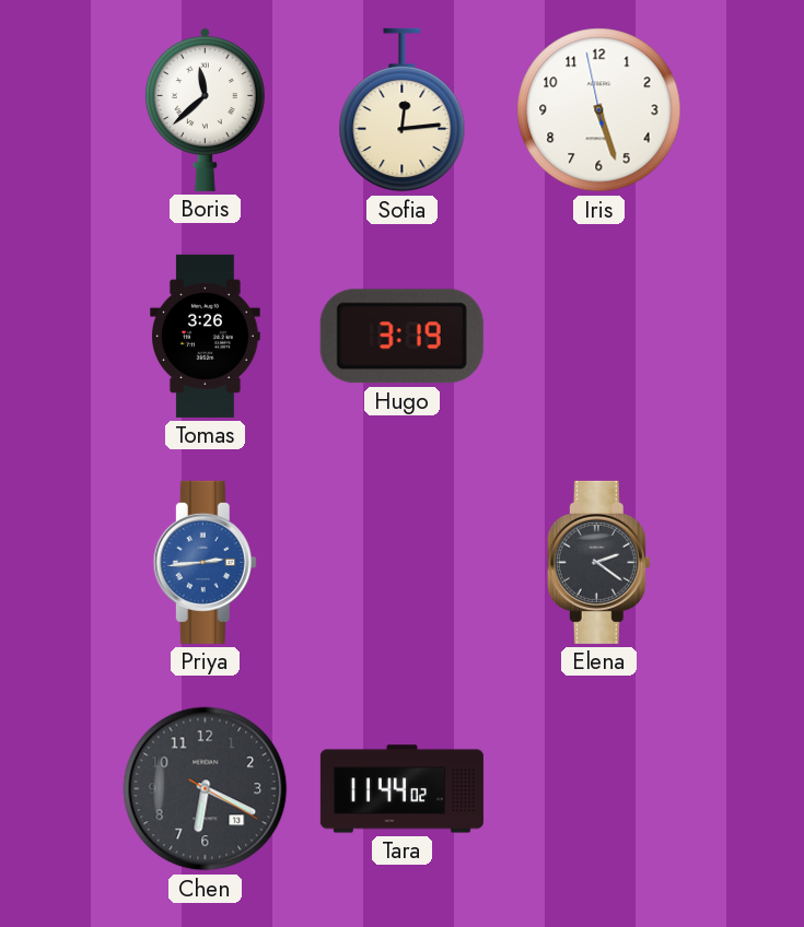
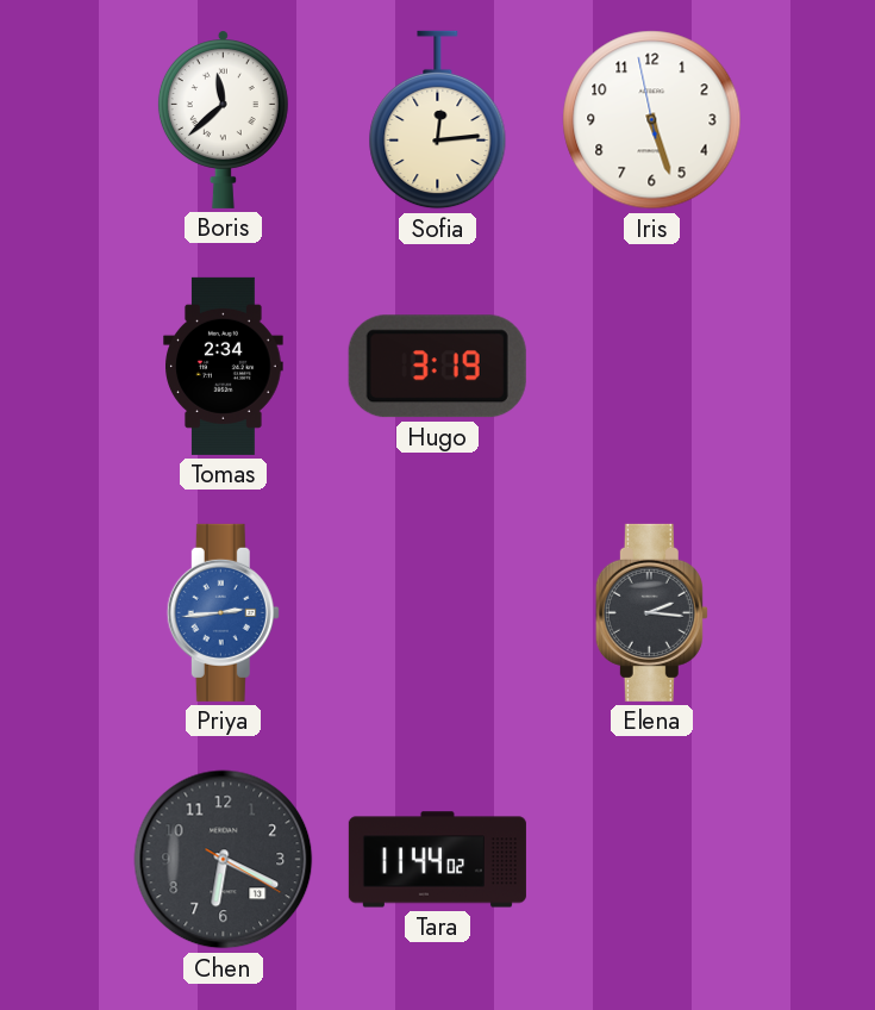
Tomas: 3:26 -> 2:34 (224, 366)
Elena: 2:21 -> 2:16 (651, 612)
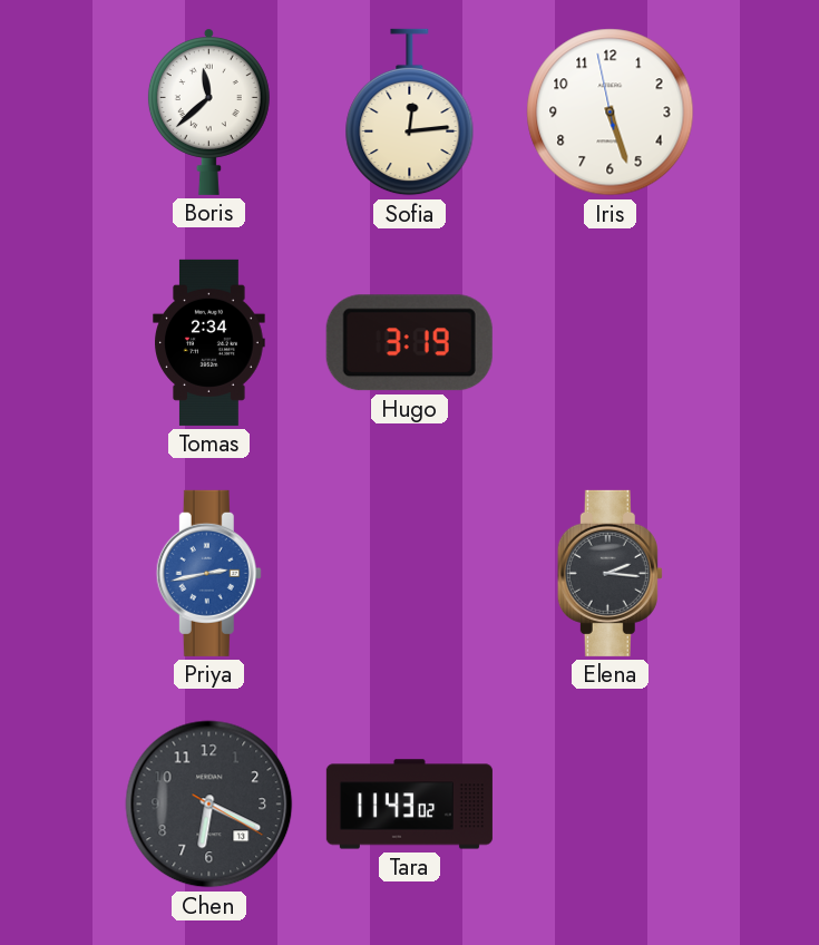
Priya: 2:44 -> 2:43 (208, 573)
Tara: 11:44 -> 11:43 (409, 805)
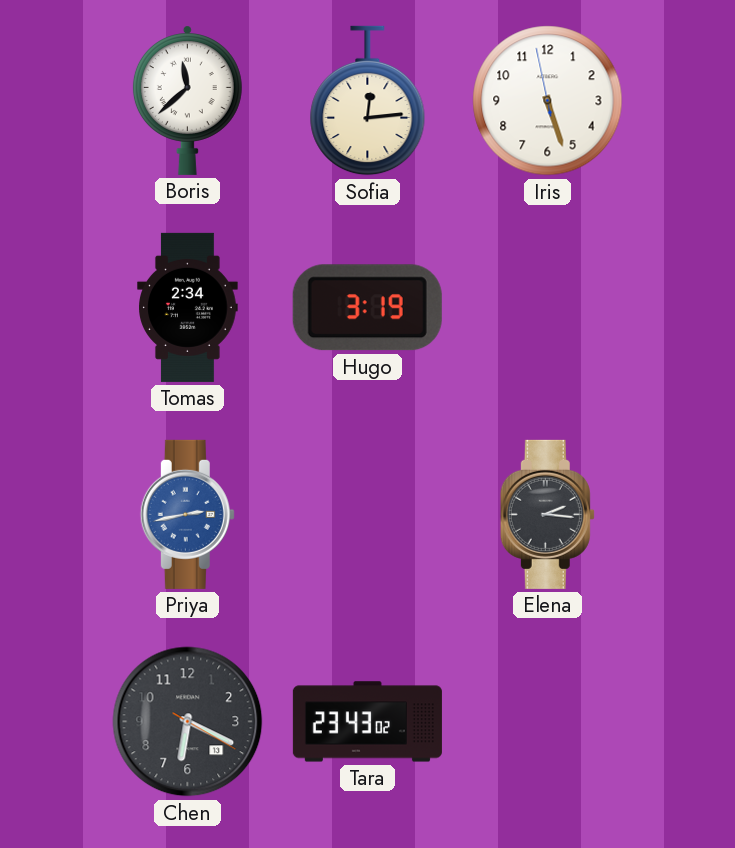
Tara: 11:43 -> 23:43 (367, 722)
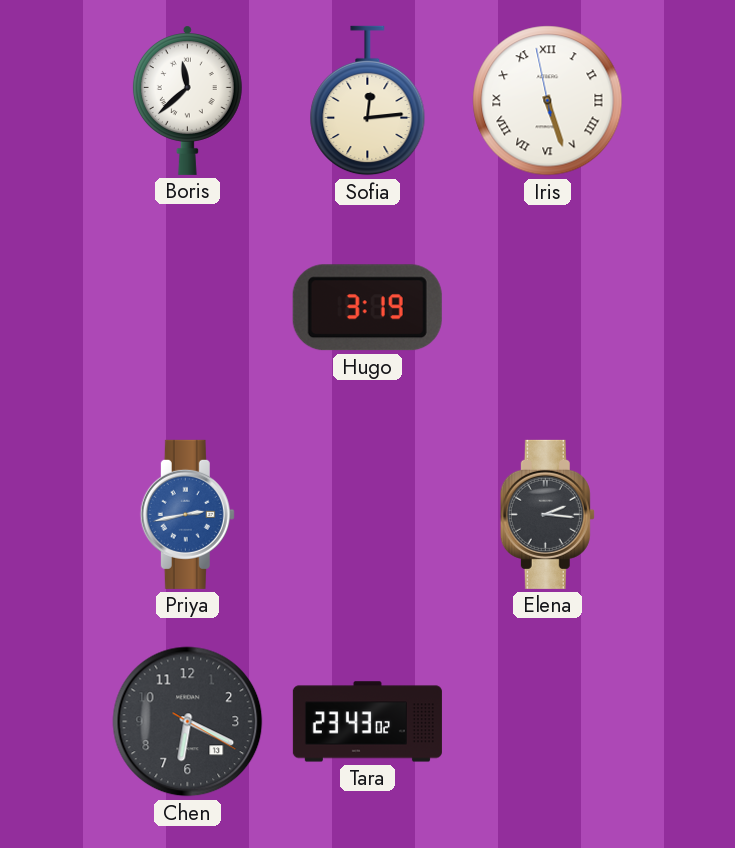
Iris numerals: Arabic -> Roman (548, 101)
Tomas: 2:34 -> none (188, 307)
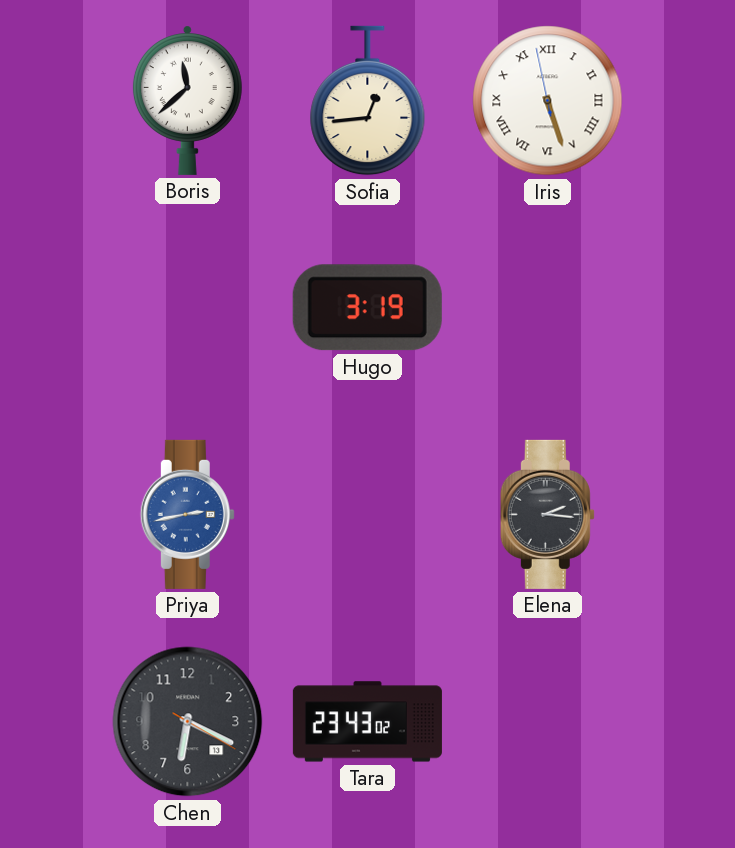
Sofia: 12:14 -> 12:44 (368, 101)
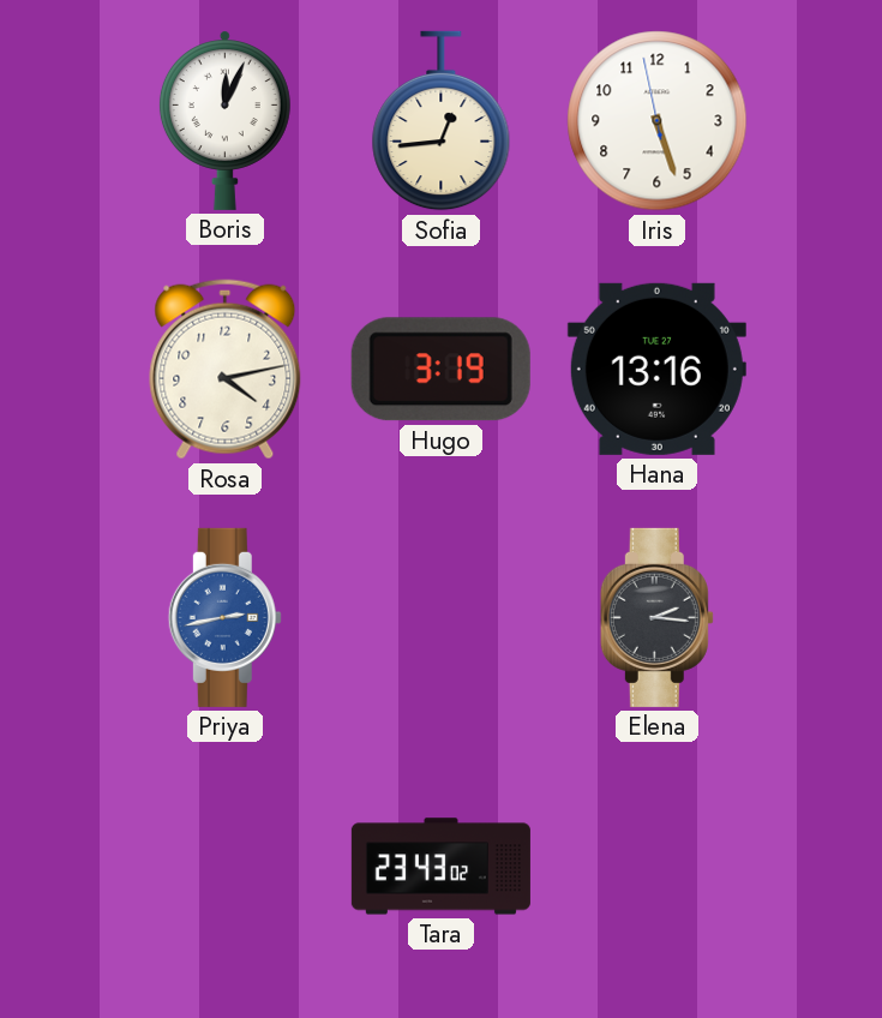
Boris: 11:38 -> 12:04 (224, 120)
Iris numerals: Roman -> Arabic (658, 121)
Rosa: none -> 4:13 (226, 370)
Hana: none -> 13:16 (656, 369)
Chen: 6:19 -> none (188, 722)
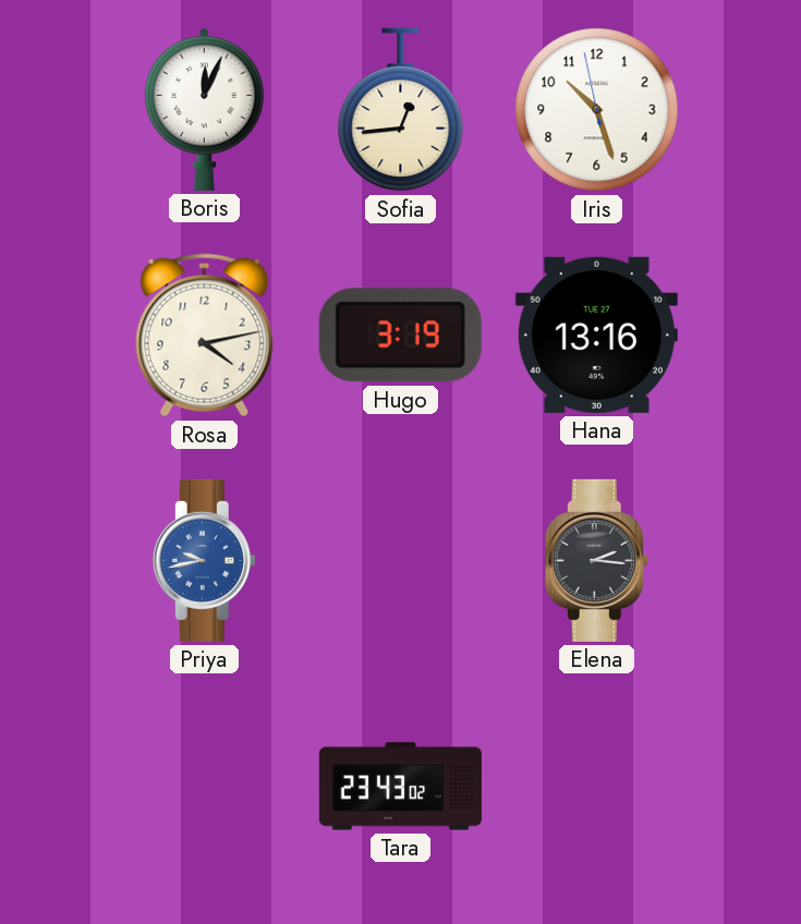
Iris: 5:26 -> 10:26 (597, 110)
Priya: 2:43 -> 9:43 (204, 560)
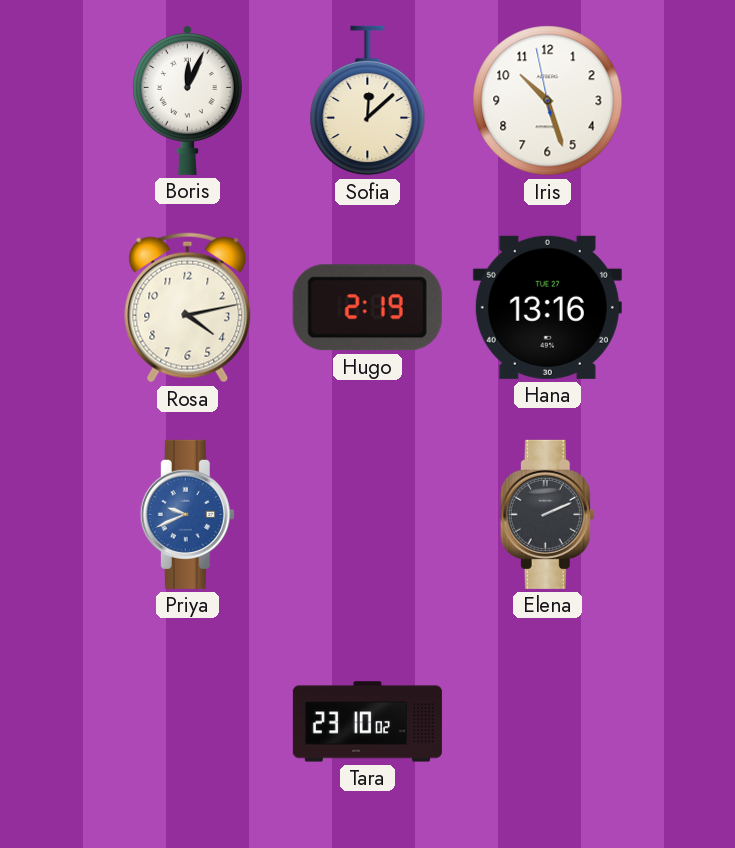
Sofia: 12:44 -> 12:08 (368, 101)
Hugo: 3:19 -> 2:19 (367, 308)
Priya: 9:43 -> 9:41 (187, 514)
Elena: 2:16 -> 2:11 (547, 514)
Tara: 23:43 -> 23:10 (367, 722)
